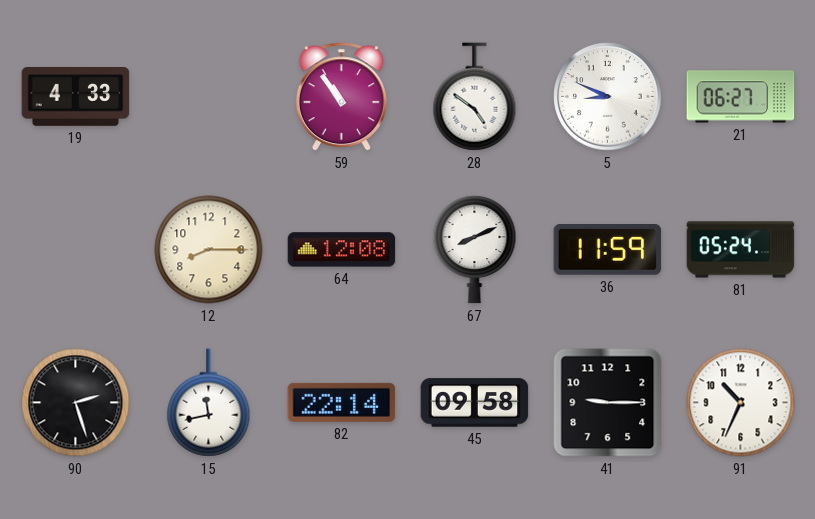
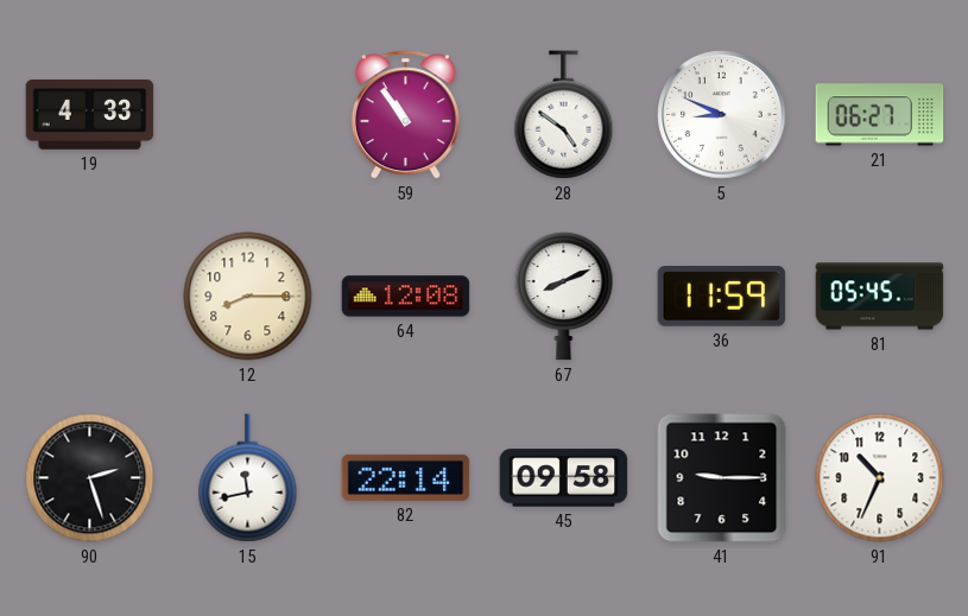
81: 05:24 -> 05:45 (880, 297)
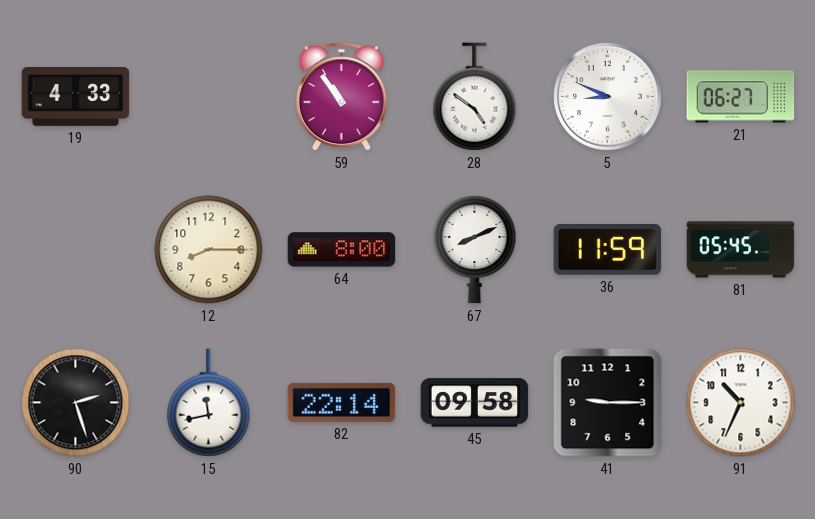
64: 12:08 -> 8:00 (342, 250)
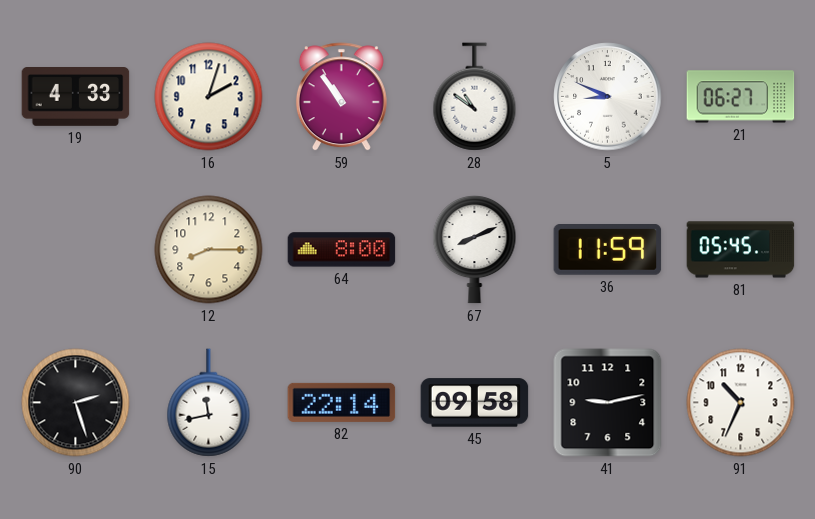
16: none -> 2:03 (209, 97)
28: 4:51 -> 10:51 (475, 97)
41: 9:15 -> 9:13 (608, 403)
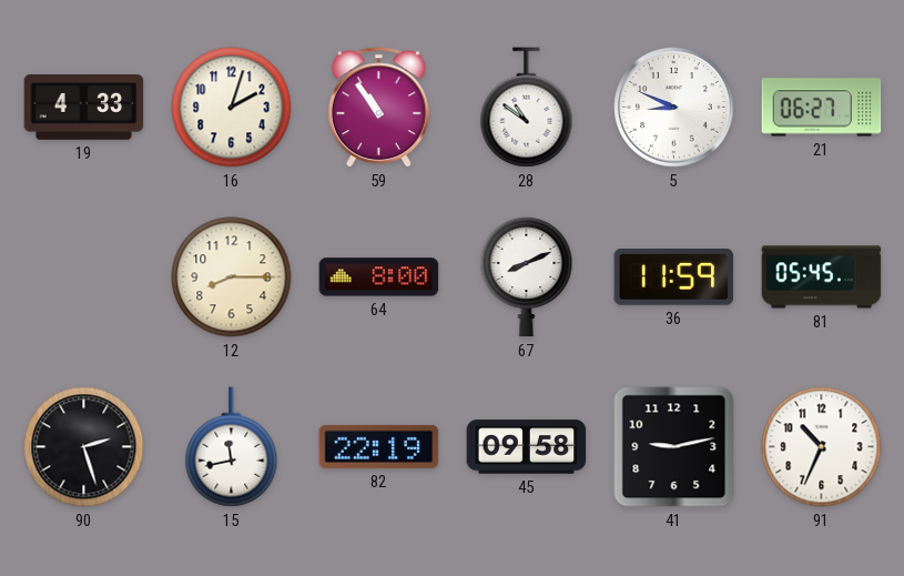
82: 22:14 -> 22:19 (379, 446)
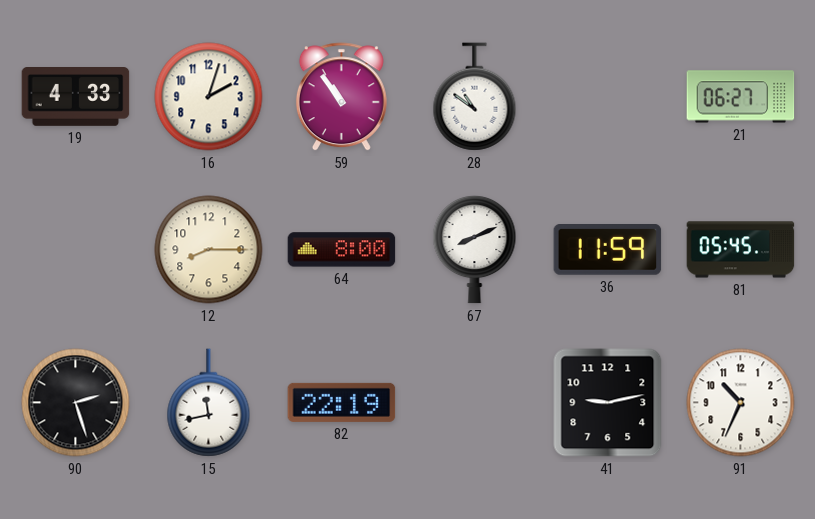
5: 8:49 -> none (674, 108)
45: 09:58 -> none (527, 447)
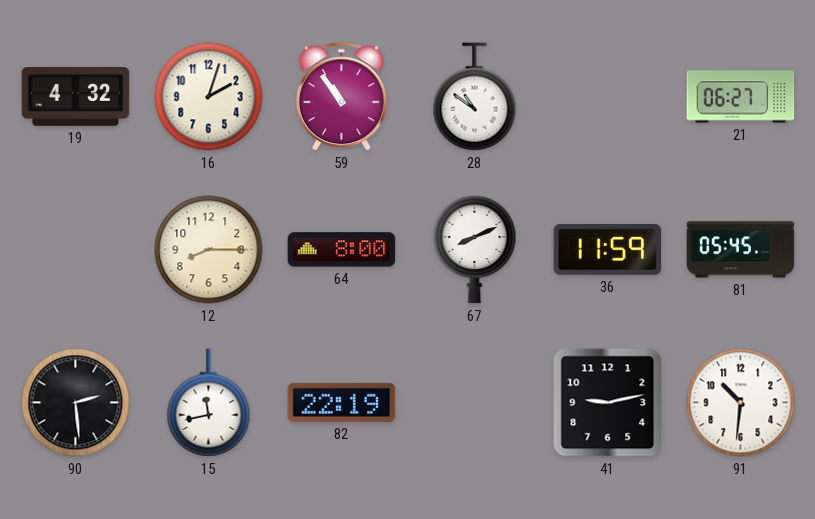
19: 4:33 -> 4:32 (76, 97)
90: 2:27 -> 2:29 (76, 403)
91: 10:34 -> 10:31 (741, 403)
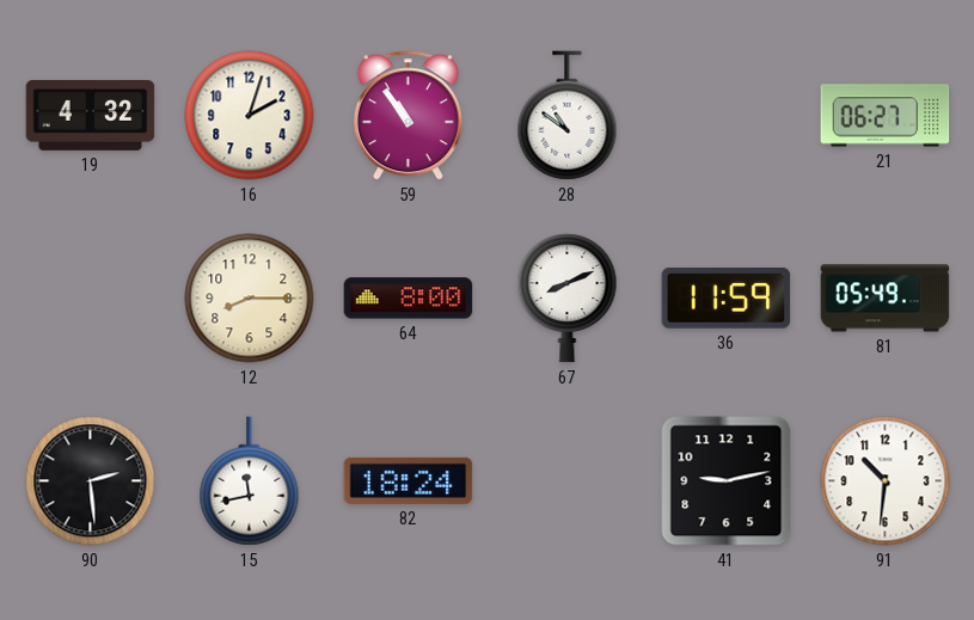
81: 05:45 -> 05:49 (886, 299)
82: 22:19 -> 18:24 (409, 480)
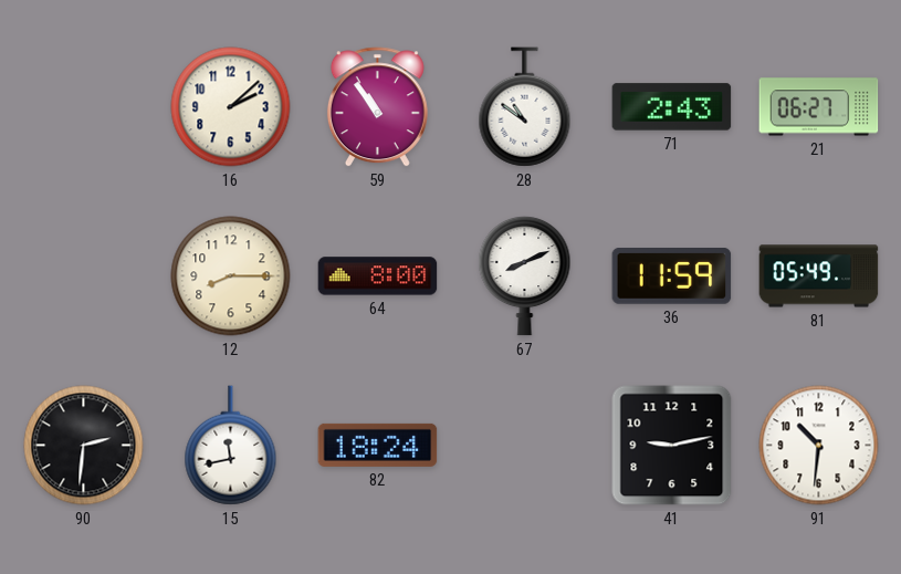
19: 4:32 -> none (91, 116)
16: 2:03 -> 2:08 (231, 107)
71: none -> 2:43 (672, 107)
90: 2:29 -> 2:31 (84, 446)
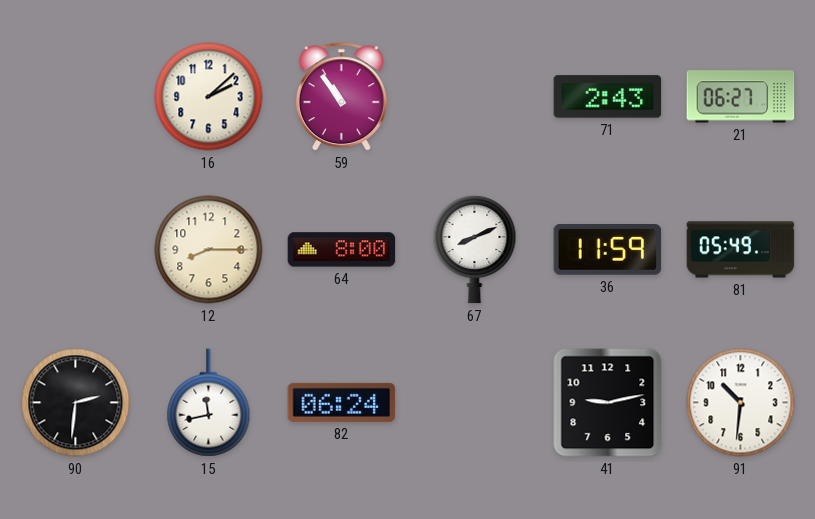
28: 10:51 -> none (525, 107)
82: 18:24 -> 06:24 (342, 402)
